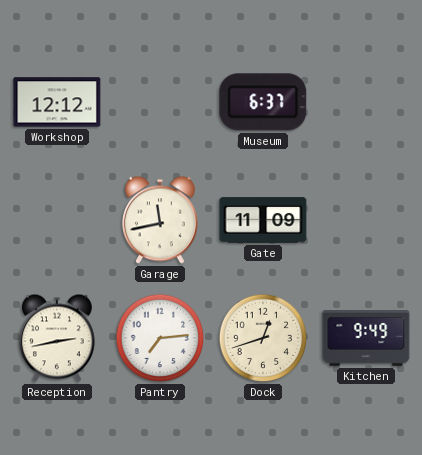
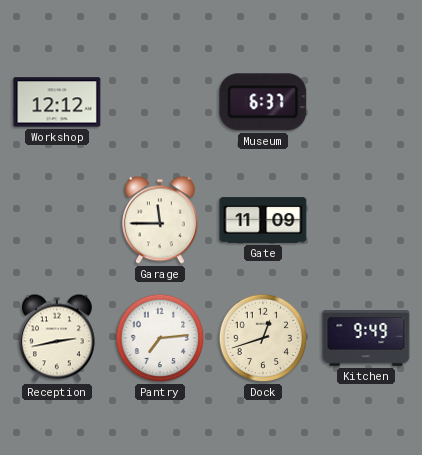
Garage: 11:43 -> 11:45 (160, 220)
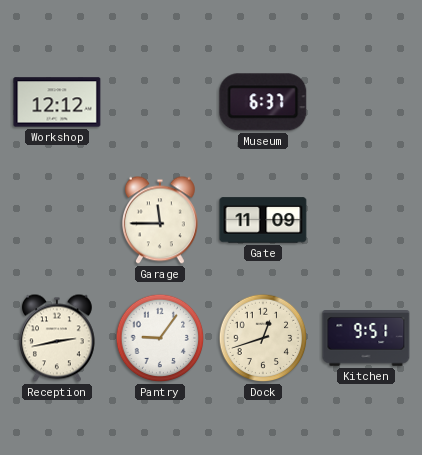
Pantry: 7:14 -> 9:06 (160, 338)
Kitchen: 9:49 -> 9:51 (366, 339)
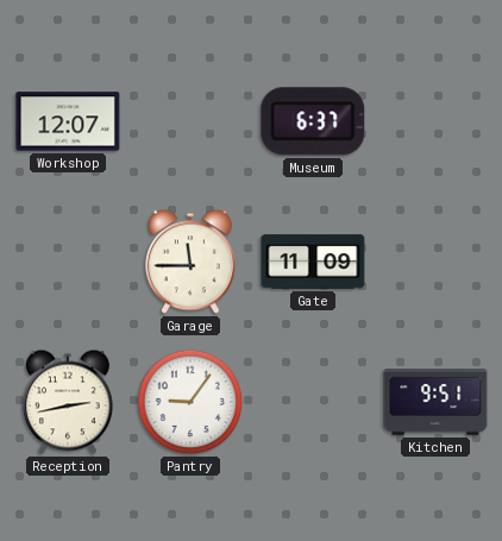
Workshop: 12:12 -> 12:07 (68, 121)
Dock: 12:42 -> none (263, 338)
